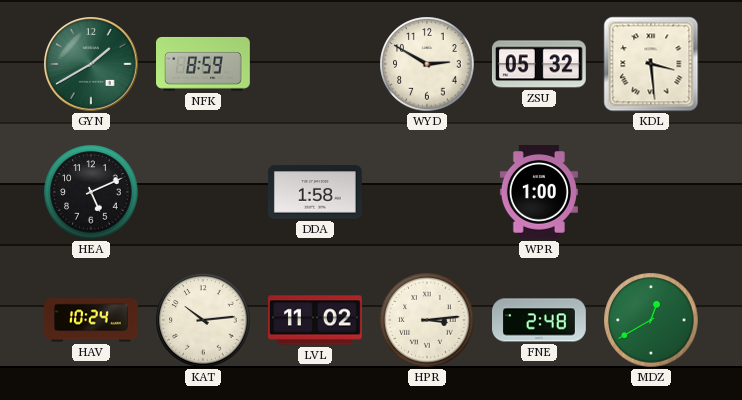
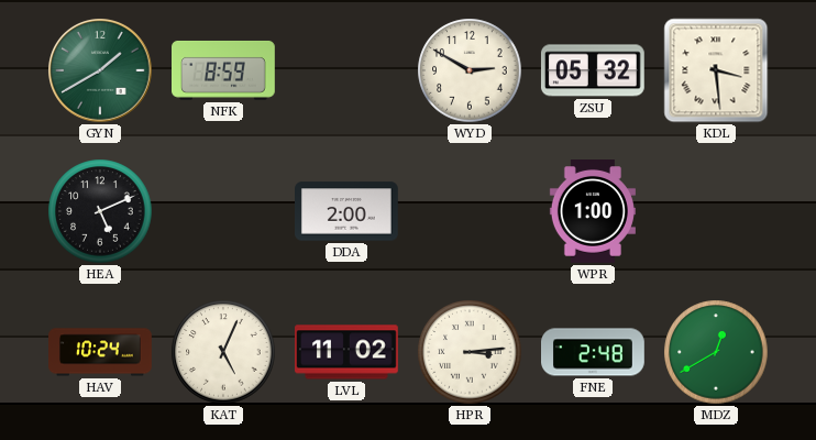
DDA: 1:58 -> 2:00 (348, 211)
KAT: 10:14 -> 5:04 (223, 352)
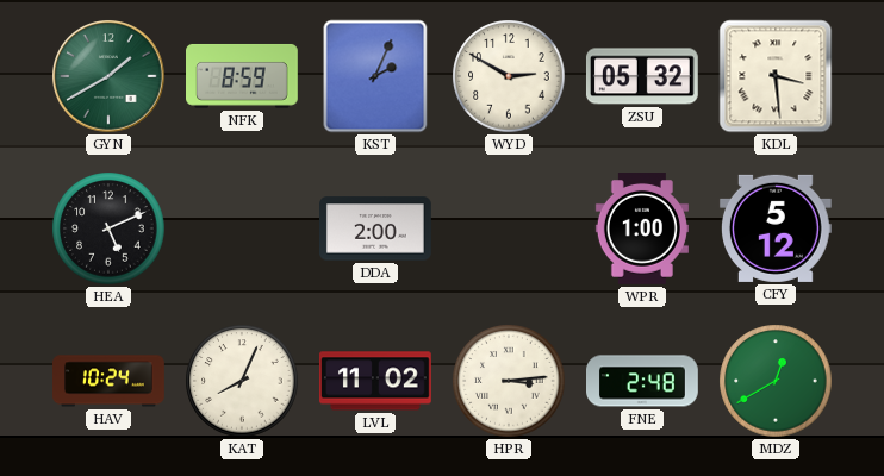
KST: none -> 2:04 (375, 76)
CFY: none -> 5:12 (776, 228)
KAT: 5:04 -> 8:04 (242, 381)
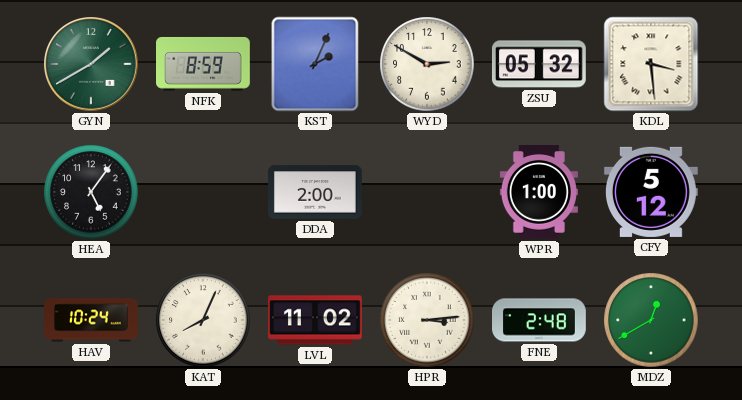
HEA: 5:11 -> 5:06 (91, 192)
